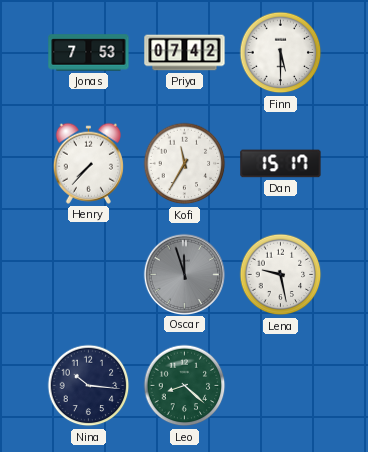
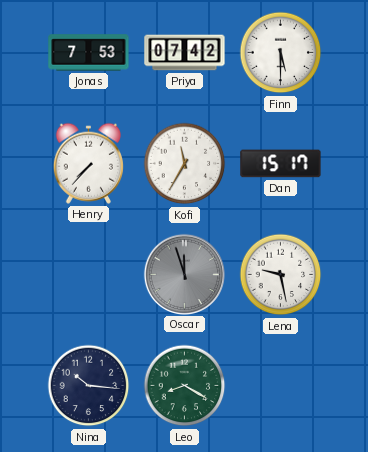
Leo: 8:22 -> 8:20 (185, 386)
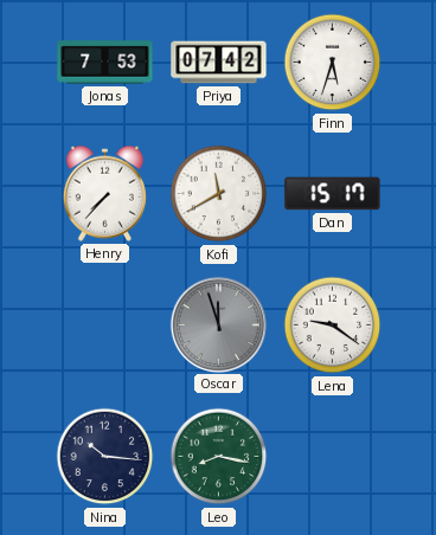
Finn: 5:30 -> 5:33 (333, 63)
Kofi: 11:35 -> 11:40 (219, 194)
Lena: 9:28 -> 9:21 (333, 325)
Leo: 8:20 -> 8:17 (219, 457)
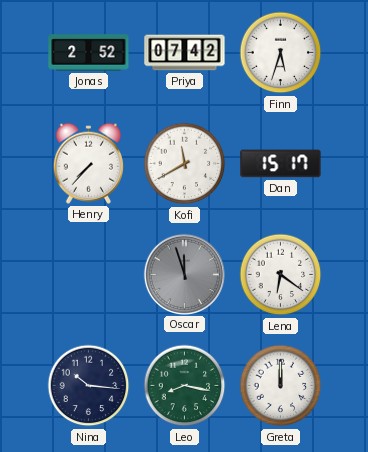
Jonas: 7:53 -> 2:52 (89, 53)
Lena: 9:21 -> 6:21 (281, 275)
Greta: none -> 12:00 (281, 386)
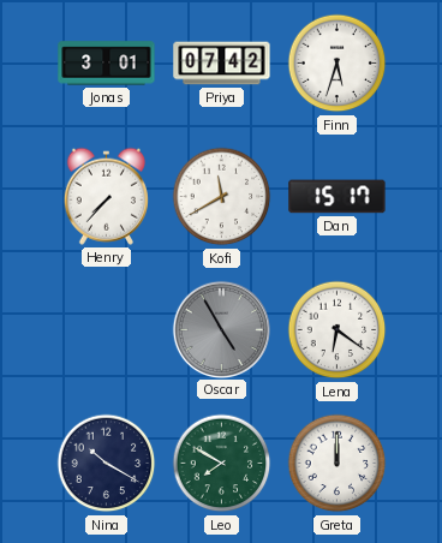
Jonas: 2:52 -> 3:01 (107, 64)
Oscar: 11:57 -> 4:55 (221, 329)
Nina: 10:16 -> 10:20 (107, 464)
Leo: 8:17 -> 7:50 (222, 464)
